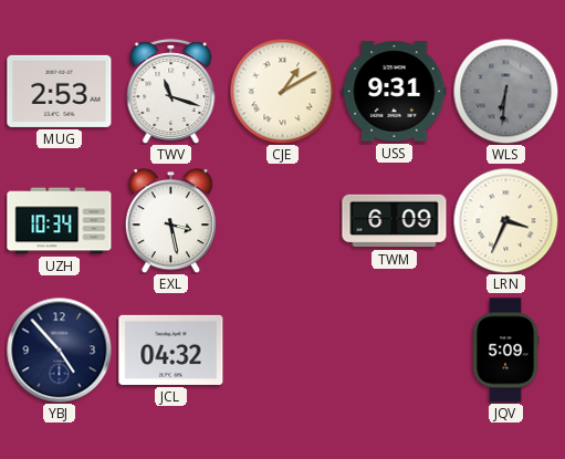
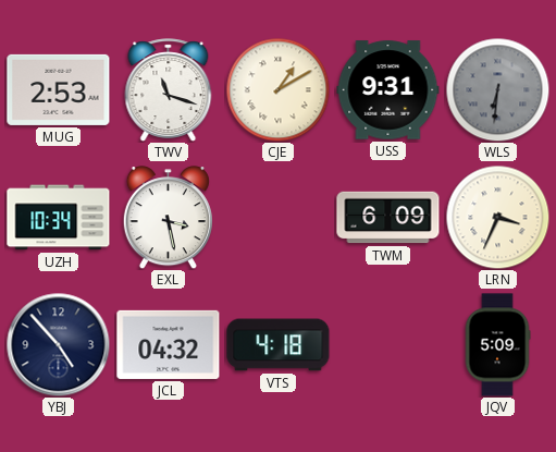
VTS: none -> 4:18 (279, 345)
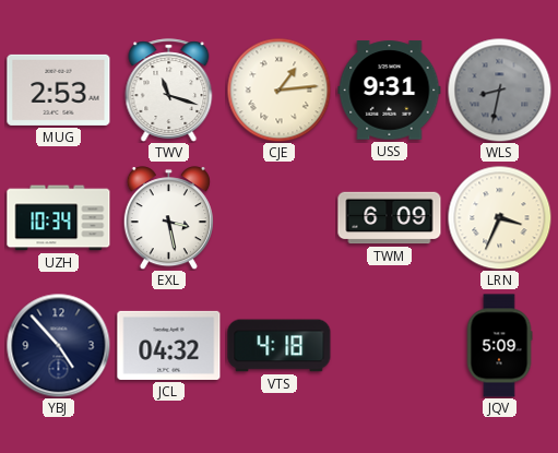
CJE: 1:10 -> 1:14 (278, 90)
WLS: 6:31 -> 8:32 (499, 90)
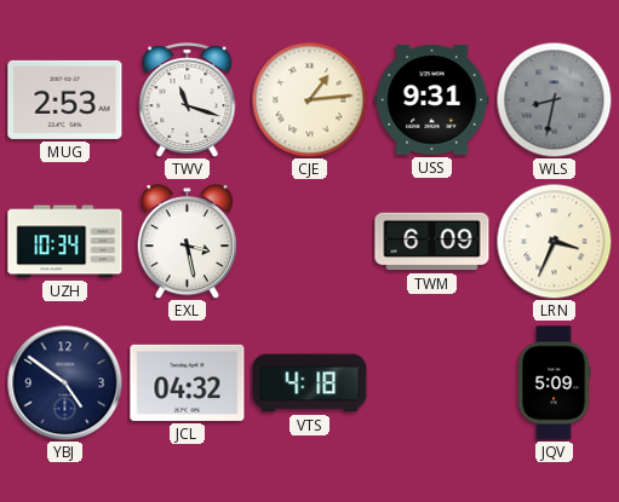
YBJ: 4:53 -> 4:51 (64, 382)
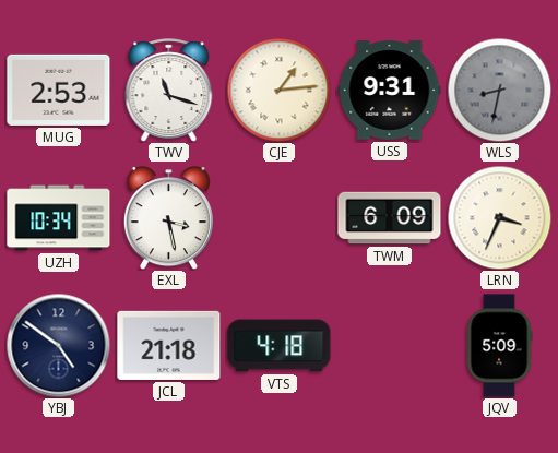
JCL: 04:32 -> 21:18 (169, 345)
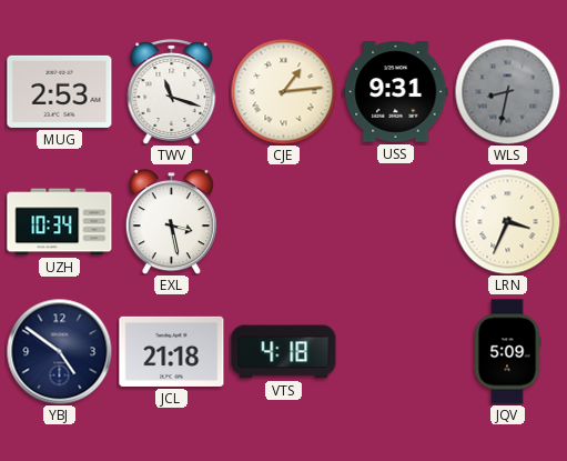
TWM: 6:09 -> none (390, 218)
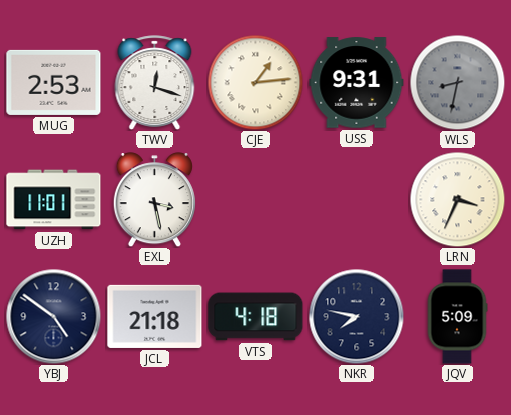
TWV: 11:18 -> 12:18 (155, 83)
UZH: 10:34 -> 11:01 (54, 200)
NKR: none -> 7:47 (356, 316)
